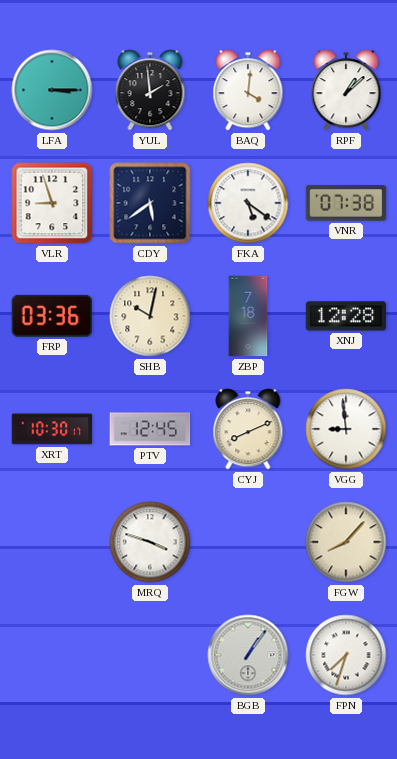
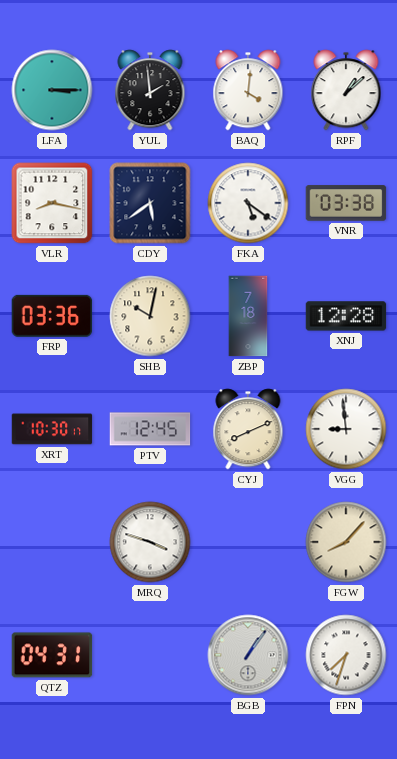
VLR: 8:57 -> 8:17 (52, 203)
VNR: 07:38 -> 03:38 (346, 203)
QTZ: none -> 04:31 (52, 655)
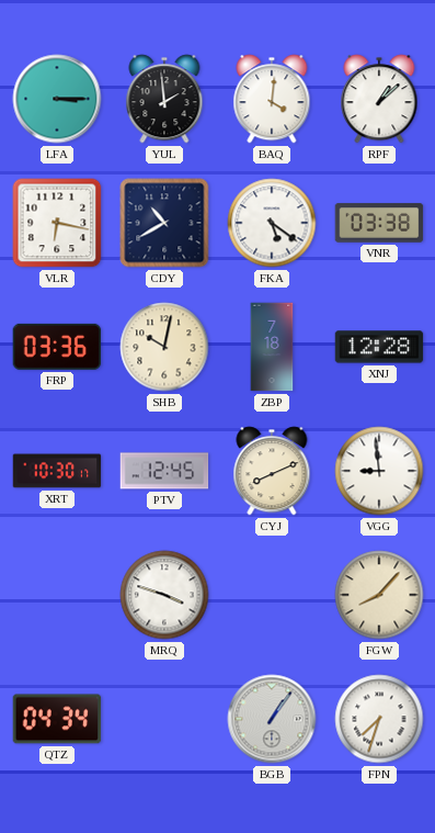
VLR: 8:17 -> 6:17 (57, 223)
CDY: 5:39 -> 10:40 (164, 223)
QTZ: 04:31 -> 04:34 (57, 719)
